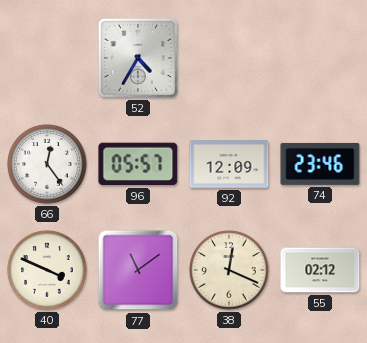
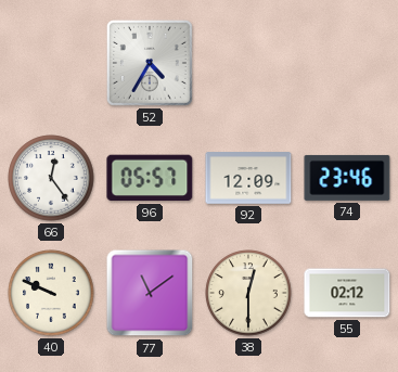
40: 3:49 -> 9:49 (51, 293)
38: 12:19 -> 12:30 (248, 293)
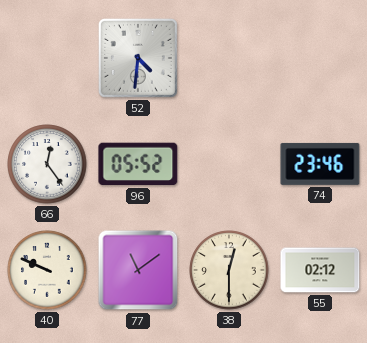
52: 4:35 -> 4:31 (138, 58)
96: 05:57 -> 05:52 (138, 164)
92: 12:09 -> none (248, 178)
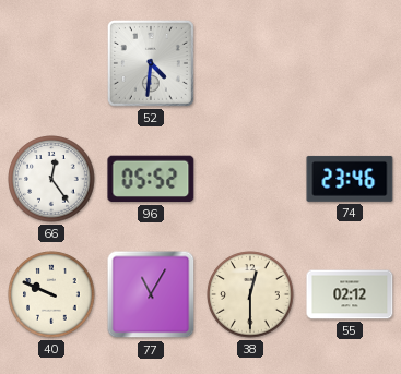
77: 11:09 -> 11:05 (151, 294)
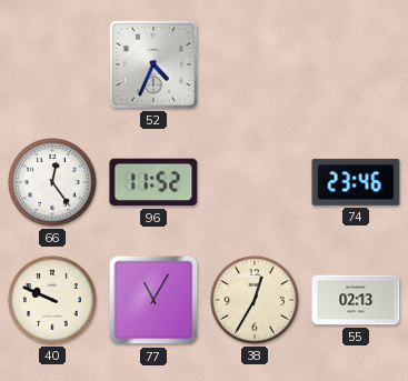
52: 4:31 -> 4:34 (153, 64)
96: 05:52 -> 11:52 (153, 182)
38: 12:30 -> 12:35 (255, 300)
55: 02:12 -> 02:13 (356, 300)
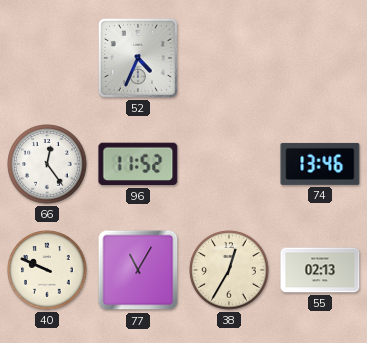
74: 23:46 -> 13:46 (320, 164)
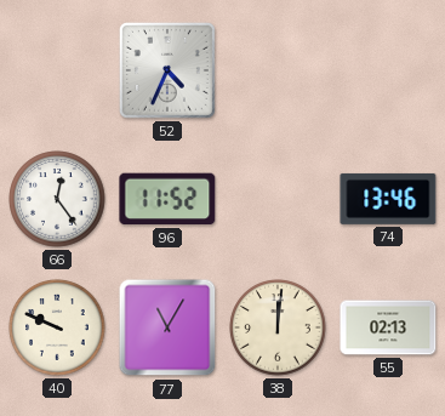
38: 12:35 -> 12:01 (278, 327)
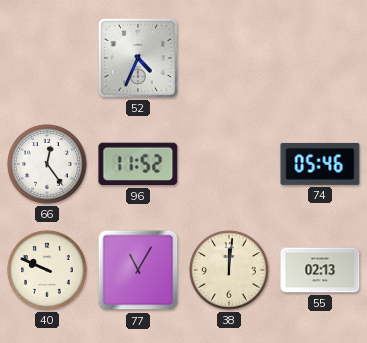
74: 13:46 -> 05:46 (320, 164)
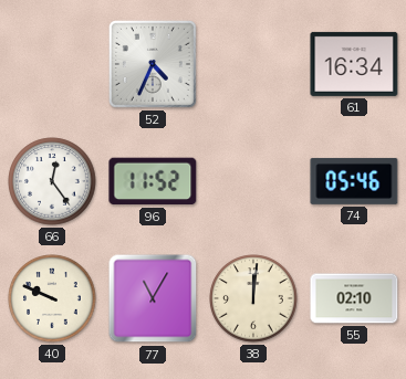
61: none -> 16:34 (354, 64)
55: 02:13 -> 02:10 (354, 298)
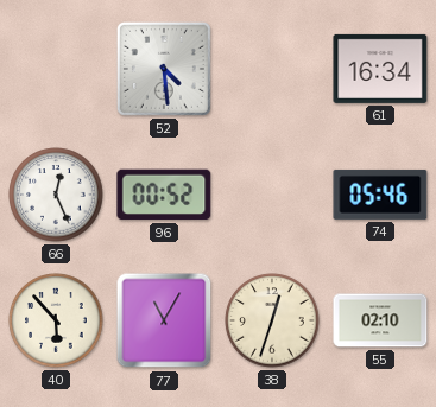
52: 4:34 -> 4:29 (164, 69)
66: 12:24 -> 12:26 (56, 195)
96: 11:52 -> 00:52 (164, 195)
40: 9:49 -> 5:53 (56, 320)
38: 12:01 -> 12:33 (272, 320)
